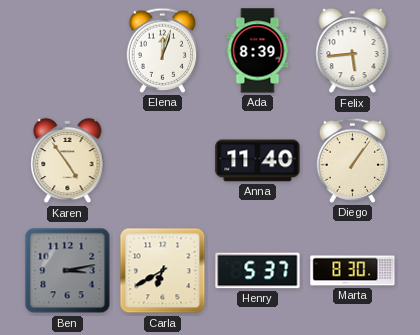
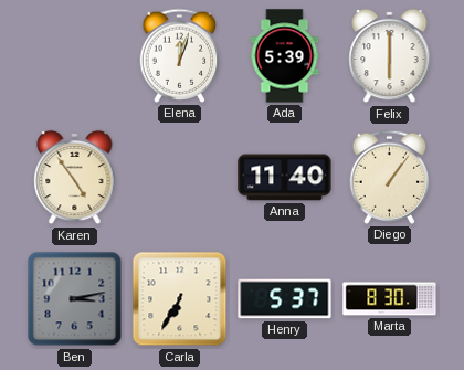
Ada: 8:39 -> 5:39 (285, 56)
Felix: 5:44 -> 6:00 (390, 56)
Carla: 6:40 -> 6:35 (180, 299)
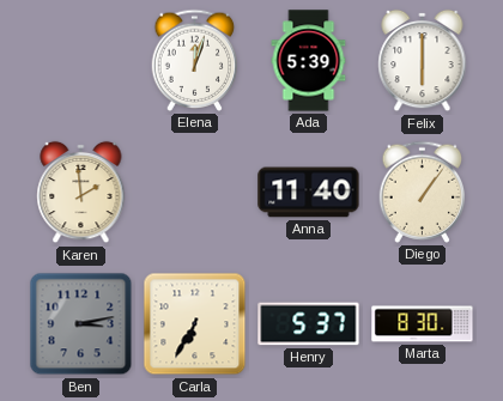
Karen: 4:54 -> 1:59 (81, 193)
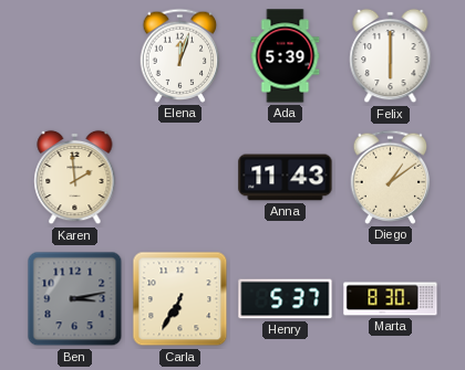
Anna: 11:40 -> 11:43 (286, 178)
Diego: 1:06 -> 1:09 (391, 177)
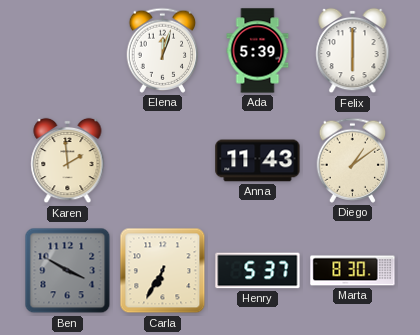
Ben: 3:13 -> 3:50 (68, 271)
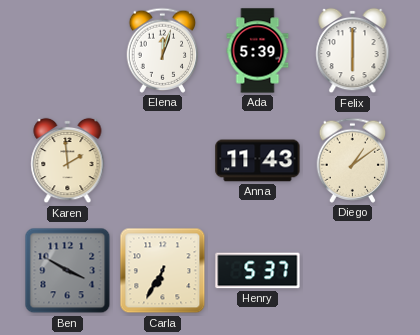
Marta: 8:30 -> none (353, 271)
